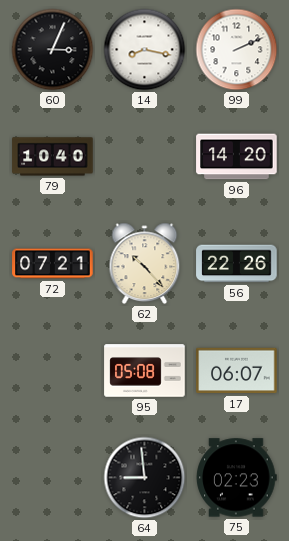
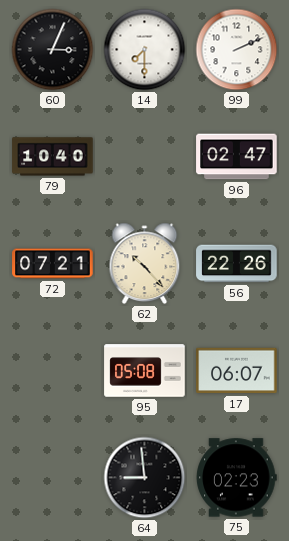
14: 8:17 -> 7:30 (145, 50)
96: 14:20 -> 02:47 (237, 157)
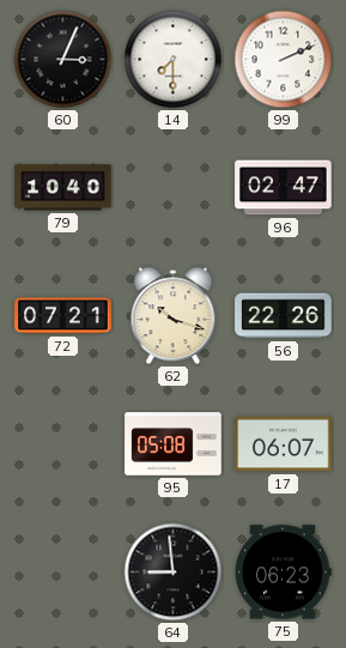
62: 10:23 -> 10:18 (174, 316)
75: 02:23 -> 06:23 (284, 573)
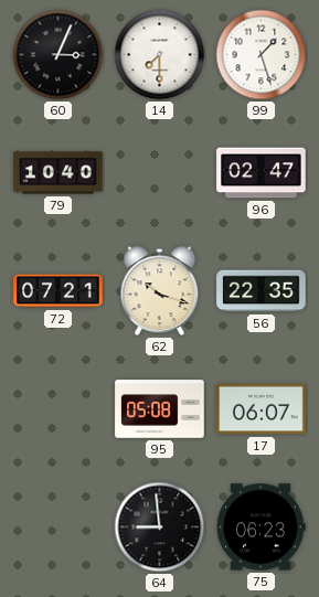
99: 2:11 -> 1:27 (262, 55)
56: 22:26 -> 22:35 (262, 291)
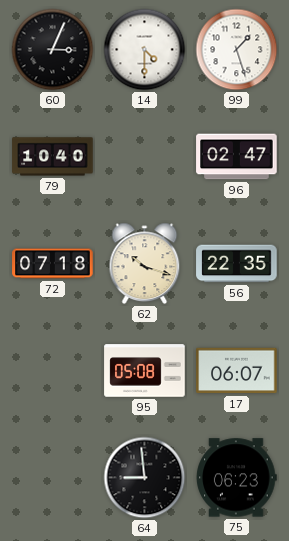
14: 7:30 -> 4:30 (145, 50)
72: 07:21 -> 07:18 (53, 264)
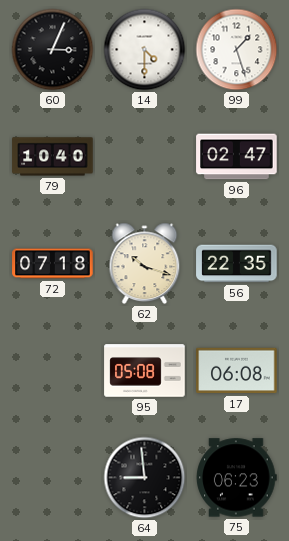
17: 06:07 -> 06:08 (237, 371)
